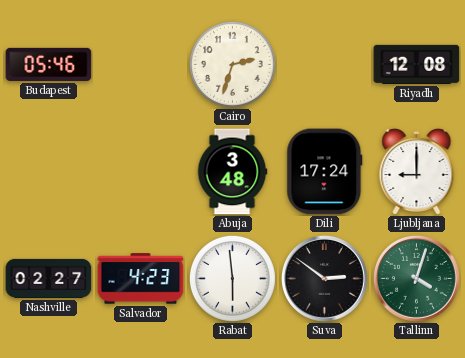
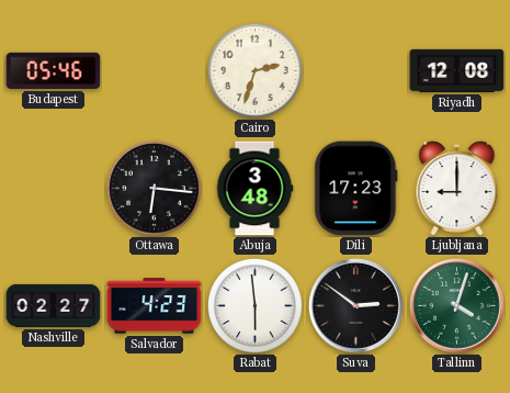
Ottawa: none -> 6:16 (154, 188)
Dili: 17:24 -> 17:23 (356, 189)
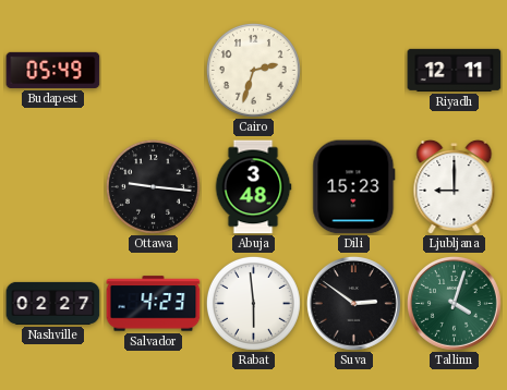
Budapest: 05:46 -> 05:49 (53, 70)
Riyadh: 12:08 -> 12:11 (455, 70)
Ottawa: 6:16 -> 9:16 (153, 186)
Dili: 17:23 -> 15:23 (354, 187)
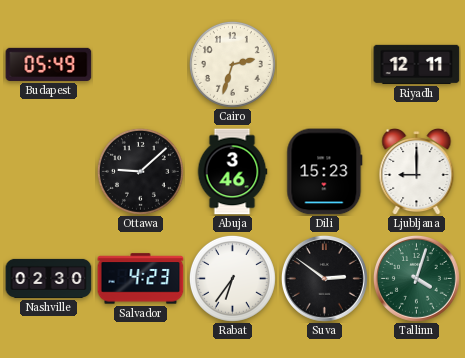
Ottawa: 9:16 -> 9:08 (140, 171)
Abuja: 3:48 -> 3:46 (232, 172)
Nashville: 02:27 -> 02:30 (49, 278)
Rabat: 5:59 -> 6:36 (232, 278)
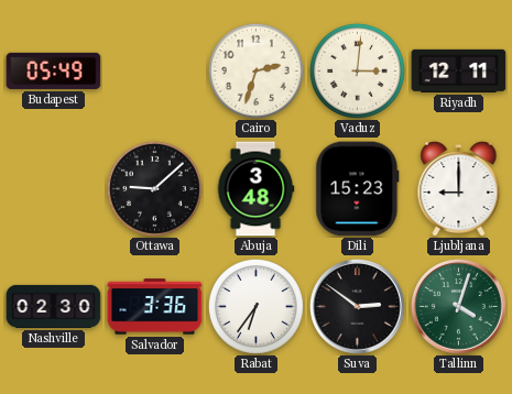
Vaduz: none -> 3:01 (357, 70)
Abuja: 3:46 -> 3:48 (255, 189)
Salvador: 4:23 -> 3:36 (155, 307)
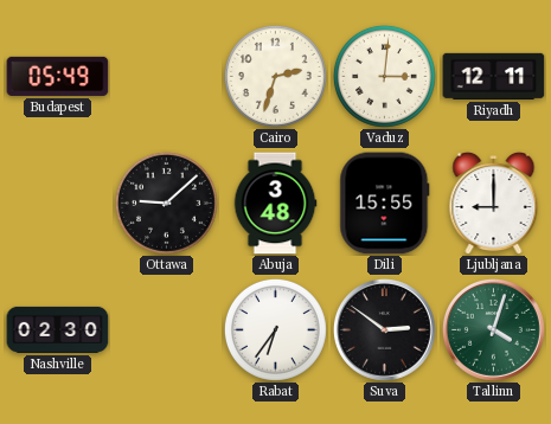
Dili: 15:23 -> 15:55 (385, 204)
Salvador: 3:36 -> none (155, 307)
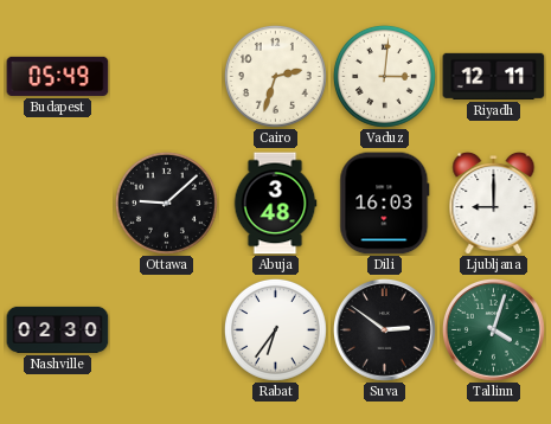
Dili: 15:55 -> 16:03 (385, 204)
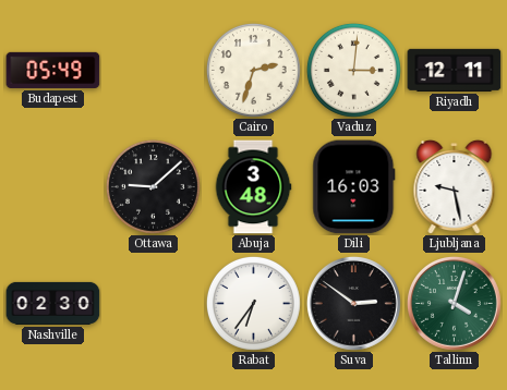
Ljubljana: 9:00 -> 9:28 (455, 186)
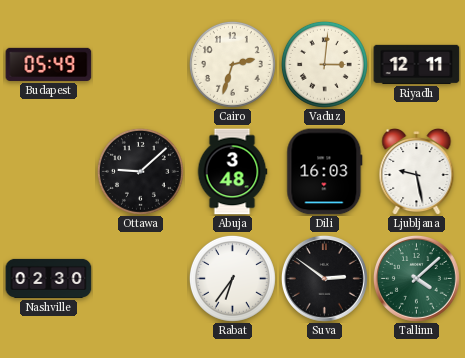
Tallinn: 4:03 -> 4:08 (417, 279)
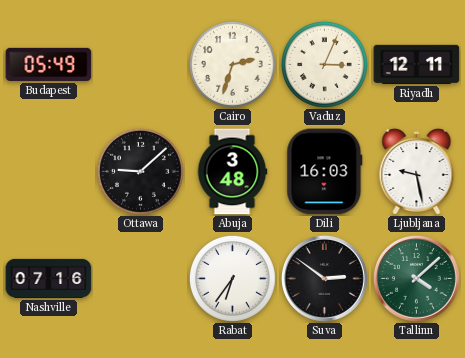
Vaduz: 3:01 -> 3:04 (324, 64)
Nashville: 02:30 -> 07:16 (49, 278)
